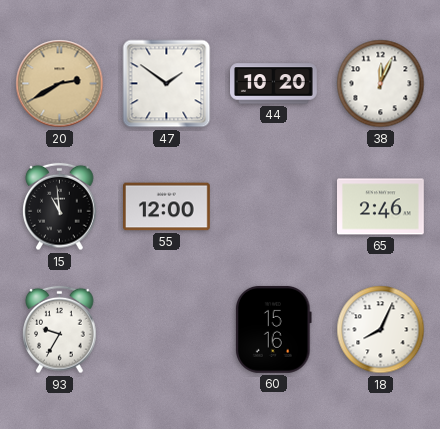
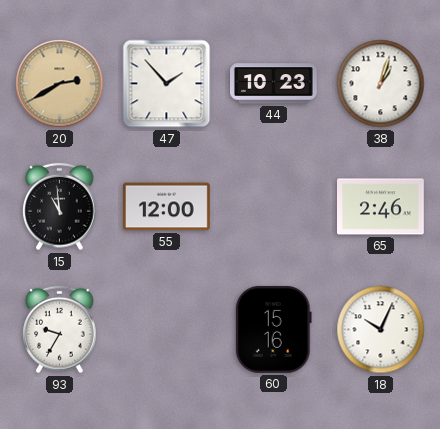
47: 1:51 -> 1:53 (167, 84)
44: 10:20 -> 10:23 (274, 84)
38: 12:04 -> 1:03 (381, 84)
18: 8:04 -> 10:04 (381, 330)
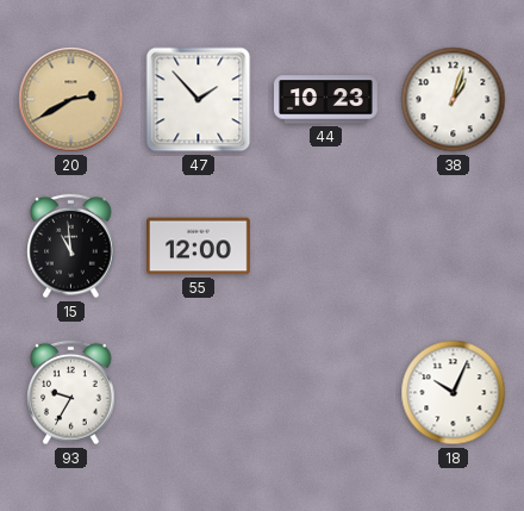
65: 2:46 -> none (381, 207)
60: 15:16 -> none (274, 329)
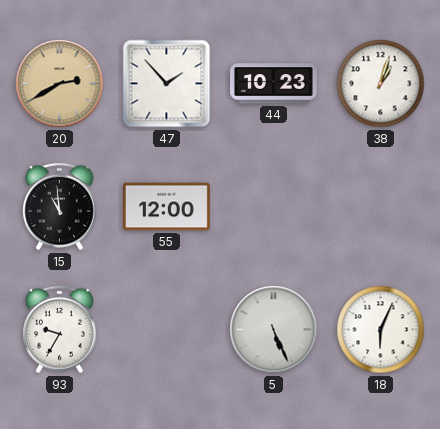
5: none -> 5:26 (274, 330)
18: 10:04 -> 6:04 (381, 330)
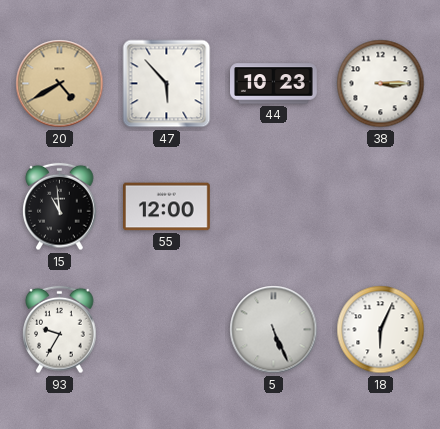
20: 2:40 -> 4:40 (60, 84)
47: 1:53 -> 5:53 (167, 84)
38: 1:03 -> 3:15 (381, 84)
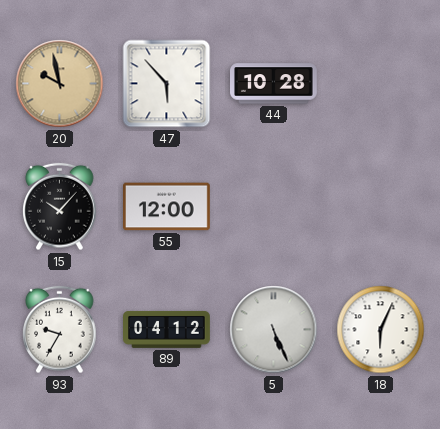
20: 4:40 -> 9:58 (60, 84)
44: 10:23 -> 10:28 (274, 84)
38: 3:15 -> none (381, 84)
15: 10:59 -> 10:07 (60, 207)
89: none -> 04:12 (167, 329)
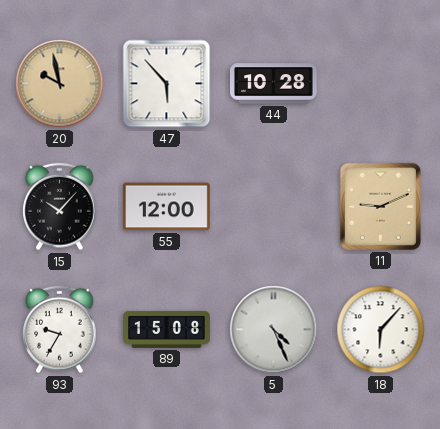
11: none -> 9:11 (380, 206)
89: 04:12 -> 15:08 (167, 329)
5: 5:26 -> 4:26 (274, 330)
18: 6:04 -> 6:07 (381, 330)
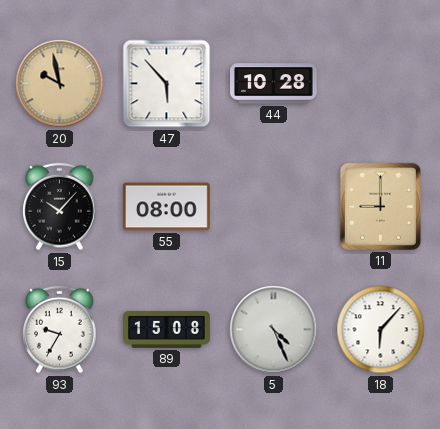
55: 12:00 -> 08:00 (167, 207)
11: 9:11 -> 9:00 (380, 206)
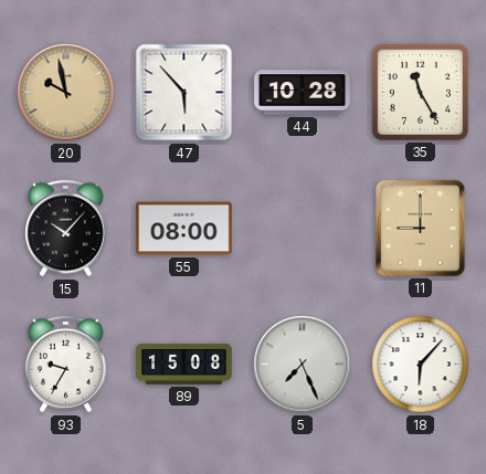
35: none -> 11:25 (420, 92)
5: 4:26 -> 7:26 (303, 365)
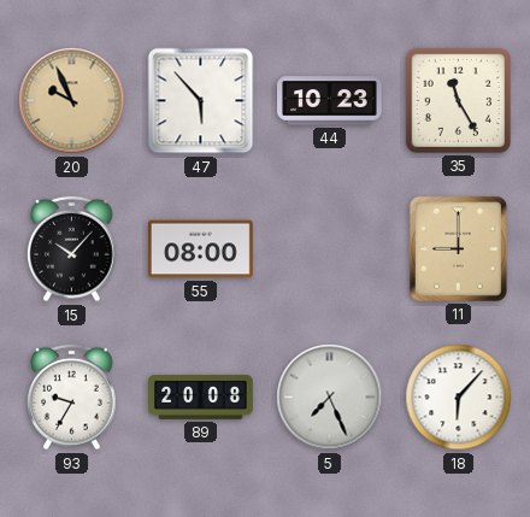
20: 9:58 -> 9:56 (72, 101)
44: 10:28 -> 10:23 (330, 101)
89: 15:08 -> 20:08 (201, 396)
